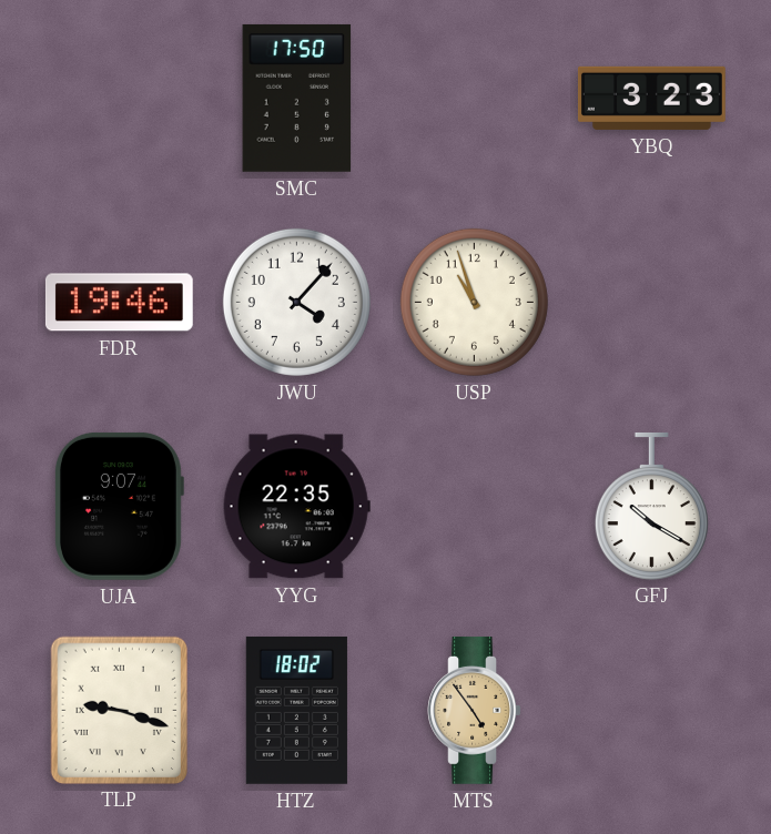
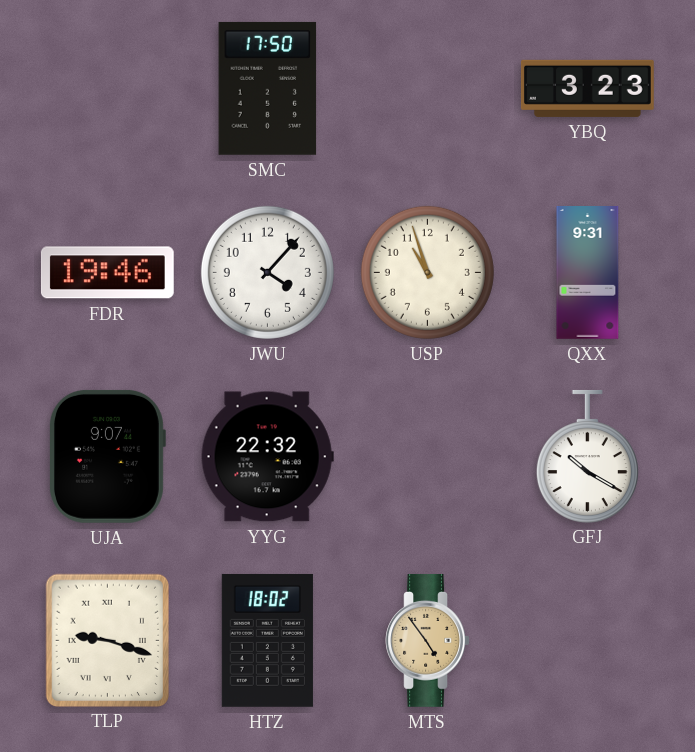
QXX: none -> 9:31 (588, 273)
YYG: 22:35 -> 22:32 (267, 457)
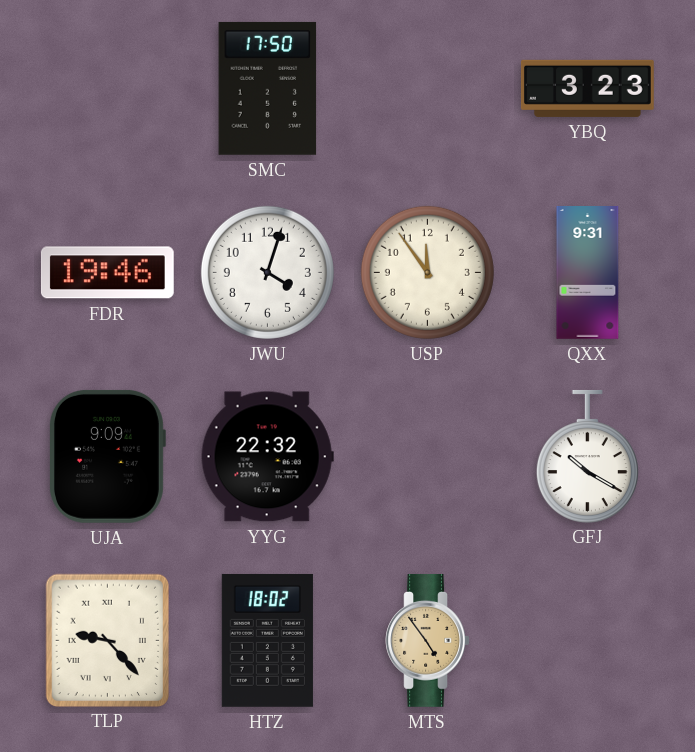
JWU: 4:07 -> 4:03 (267, 272)
USP: 10:57 -> 11:54 (427, 272)
UJA: 9:07 -> 9:09 (107, 456)
TLP: 9:18 -> 9:23 (107, 640)
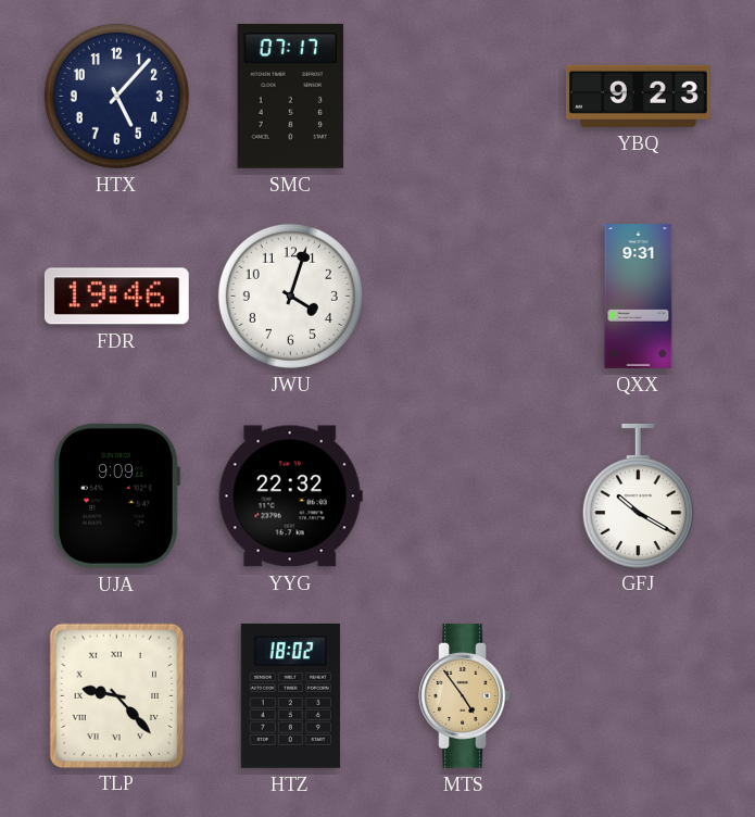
HTX: none -> 5:07 (116, 96)
SMC: 17:50 -> 07:17 (291, 96)
YBQ: 3:23 -> 9:23 (639, 96)
USP: 11:54 -> none (427, 272)
